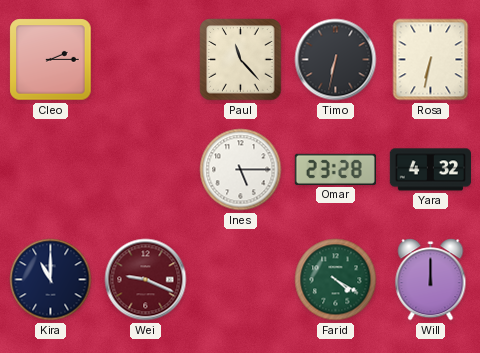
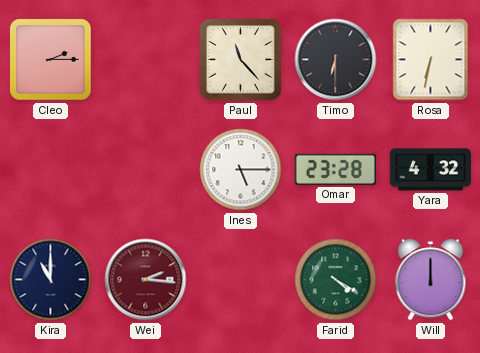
Timo: 6:32 -> 6:30 (336, 60)
Wei: 9:19 -> 2:16 (146, 280)
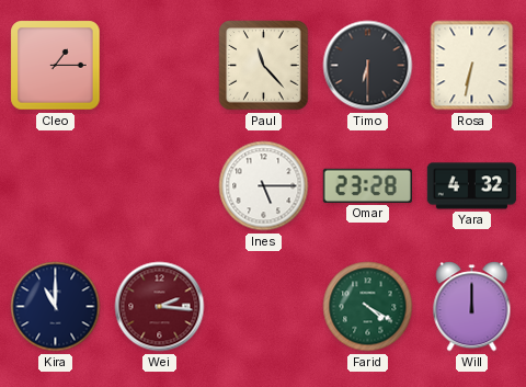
Cleo: 2:15 -> 1:15 (56, 66)
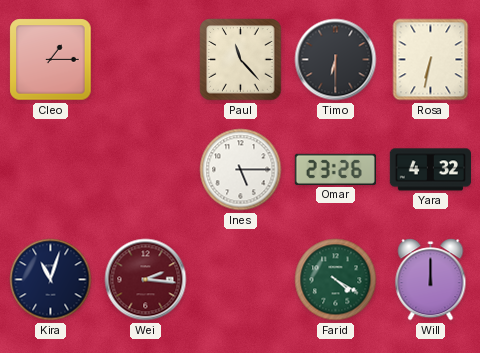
Omar: 23:28 -> 23:26 (335, 169)
Kira: 11:00 -> 11:03 (51, 280)
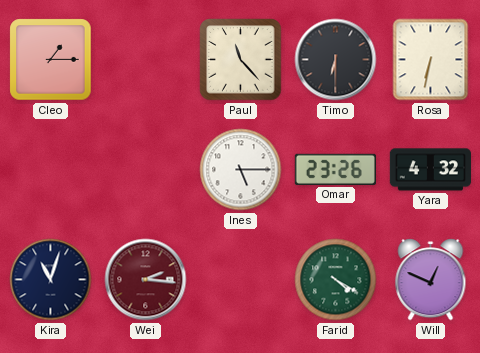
Will: 12:00 -> 12:49 (431, 280)
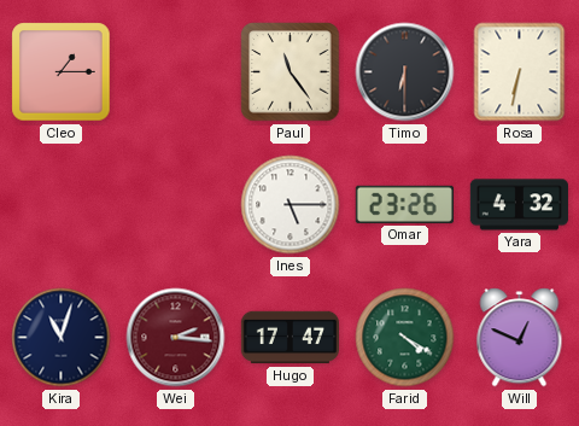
Paul: 11:23 -> 11:24 (291, 72)
Hugo: none -> 17:47 (289, 338)
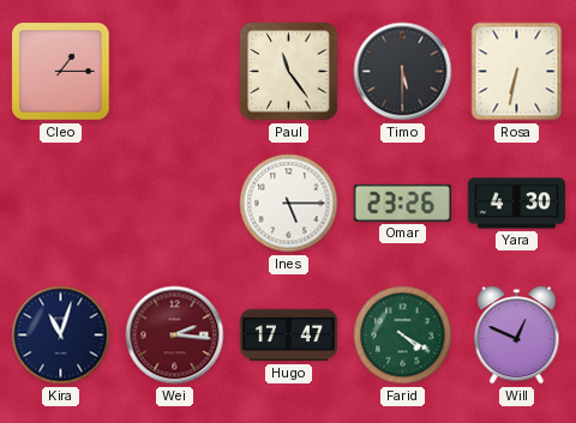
Timo: 6:30 -> 5:30 (403, 72)
Yara: 4:32 -> 4:30 (516, 204)
